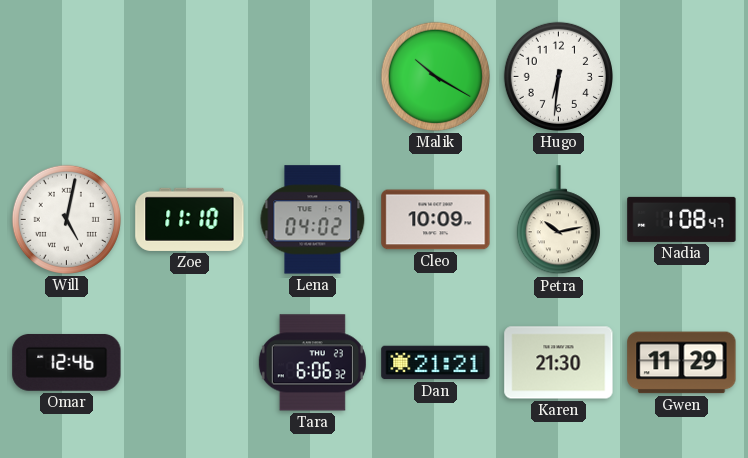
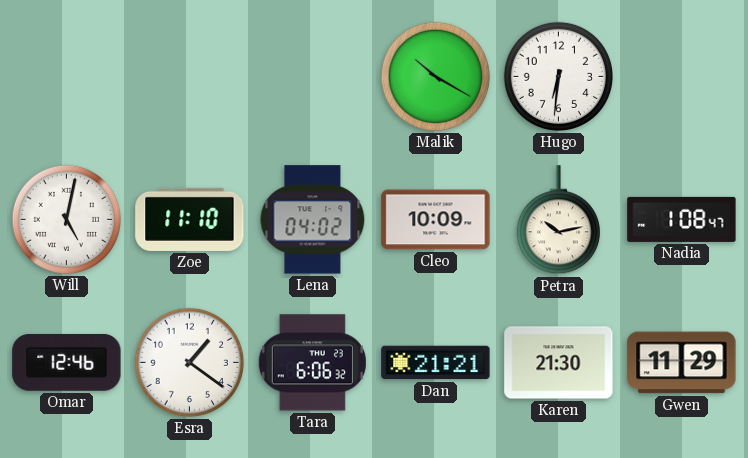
Esra: none -> 1:21 (189, 362)
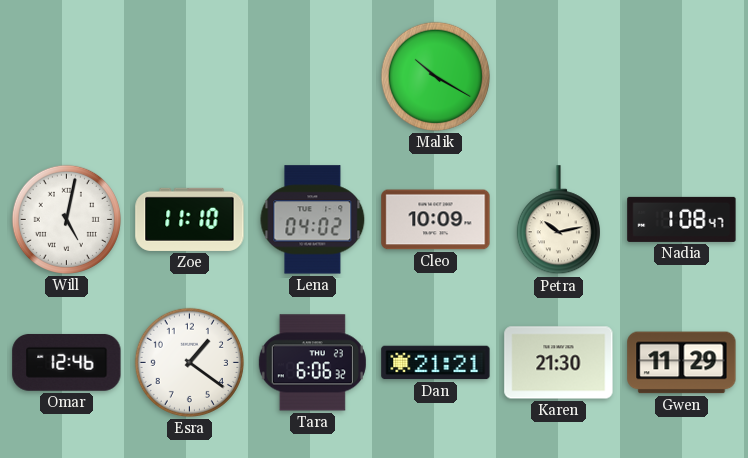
Hugo: 6:31 -> none (558, 76)
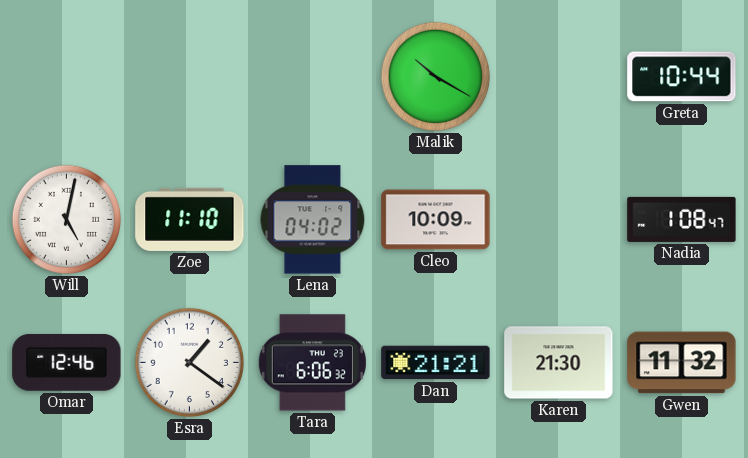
Greta: none -> 10:44 (682, 77)
Petra: 10:13 -> none (558, 220)
Gwen: 11:29 -> 11:32 (682, 363)
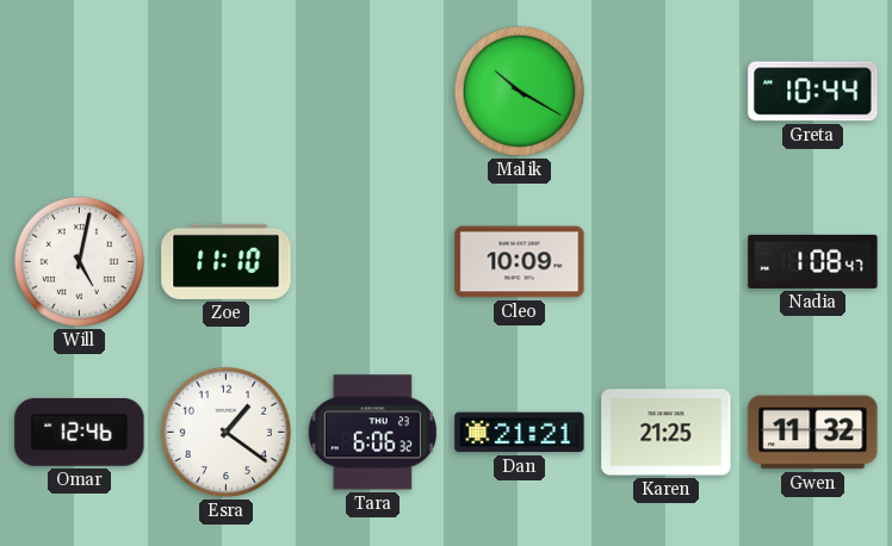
Lena: 04:02 -> none (313, 220)
Karen: 21:30 -> 21:25 (667, 433)
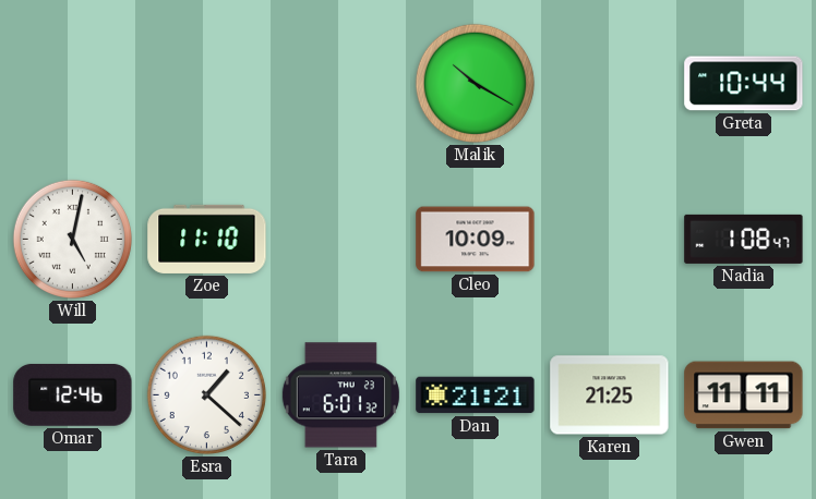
Esra: 1:21 -> 1:22 (206, 394)
Tara: 6:06 -> 6:01 (340, 395)
Gwen: 11:32 -> 11:11 (744, 395)
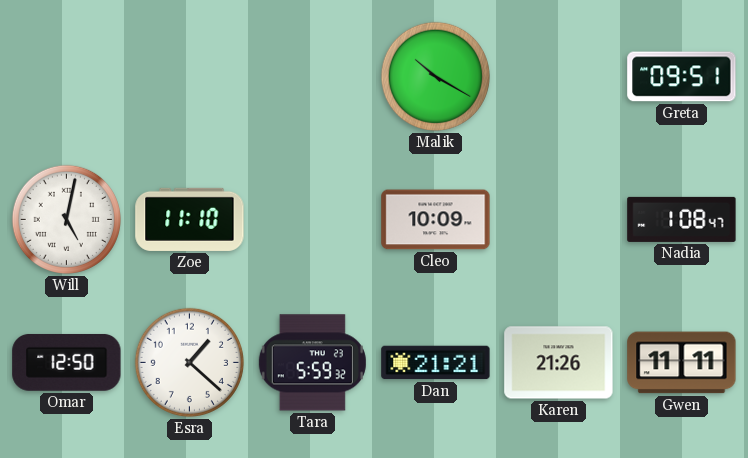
Greta: 10:44 -> 09:51 (682, 77)
Omar: 12:46 -> 12:50 (67, 362)
Tara: 6:01 -> 5:59 (312, 363)
Karen: 21:25 -> 21:26 (559, 363)
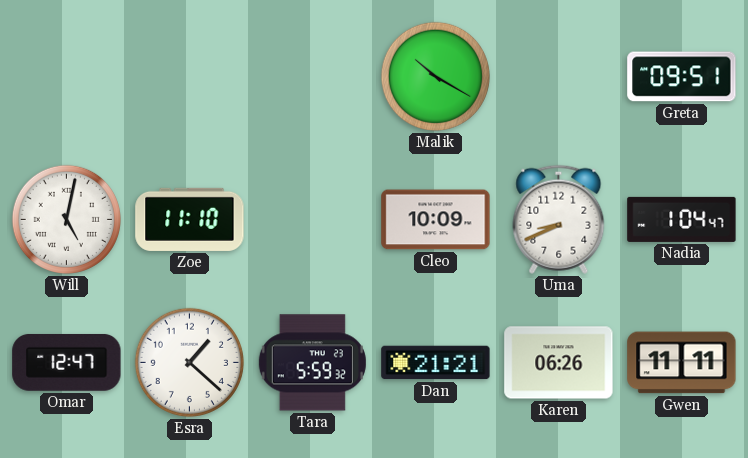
Uma: none -> 8:41 (559, 219)
Nadia: 1:08 -> 1:04 (682, 219)
Omar: 12:50 -> 12:47 (67, 362)
Karen: 21:26 -> 06:26 (559, 363)
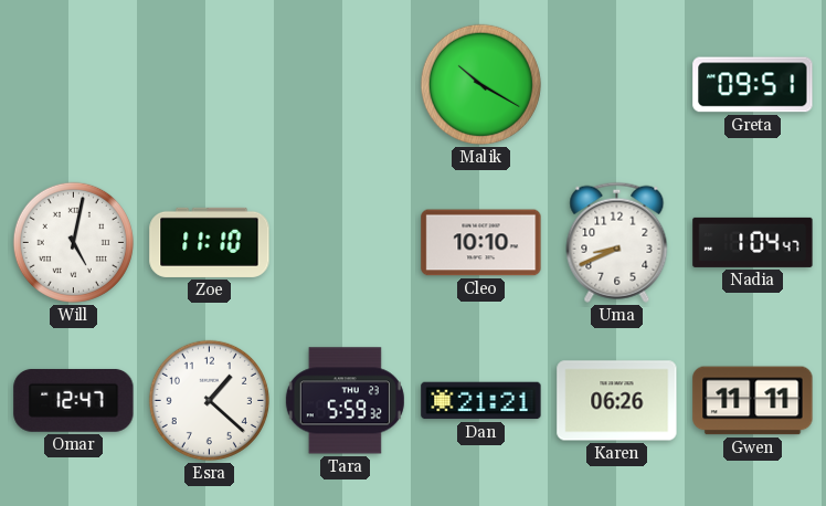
Cleo: 10:09 -> 10:10 (481, 243)
